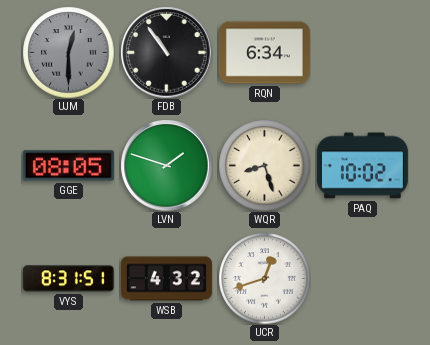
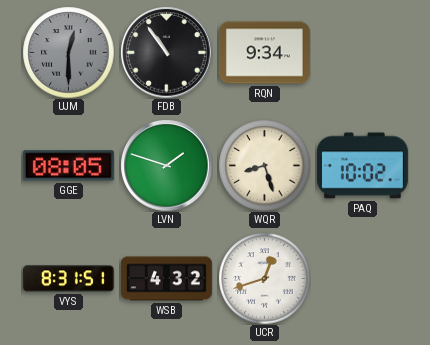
RQN: 6:34 -> 9:34 (264, 53)
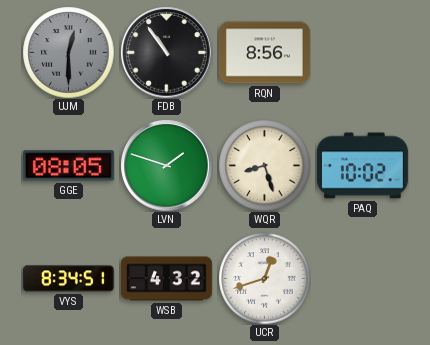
RQN: 9:34 -> 8:56 (264, 53)
VYS: 8:31 -> 8:34 (68, 279)
